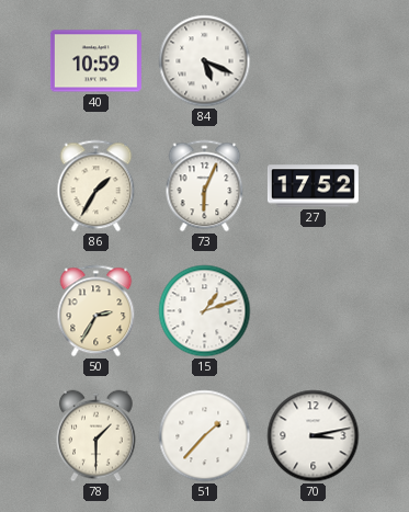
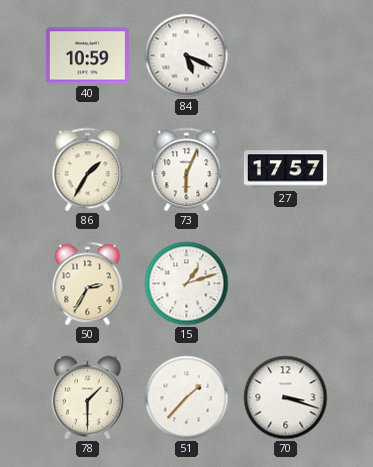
27: 17:52 -> 17:57 (285, 170)
70: 3:13 -> 3:18 (286, 398)
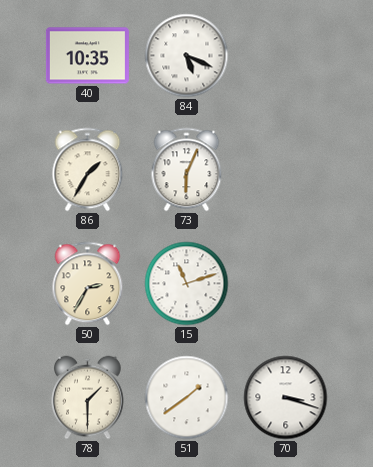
40: 10:59 -> 10:35 (87, 56)
27: 17:57 -> none (285, 170)
15: 1:12 -> 11:12 (187, 284)
51: 1:37 -> 1:39 (187, 398)
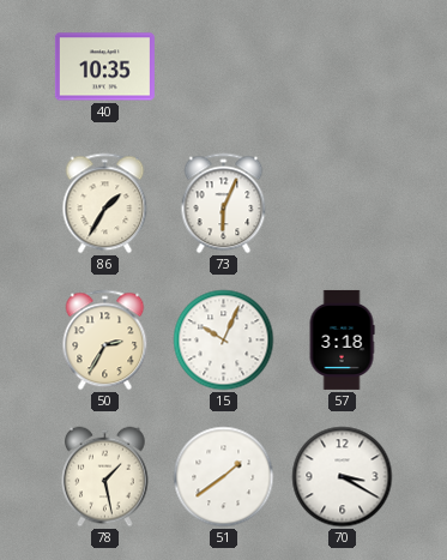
84: 5:19 -> none (187, 56)
15: 11:12 -> 10:04 (224, 341)
57: none -> 3:18 (342, 339)
78: 1:30 -> 1:28 (105, 477)
70: 3:18 -> 3:20 (343, 477)
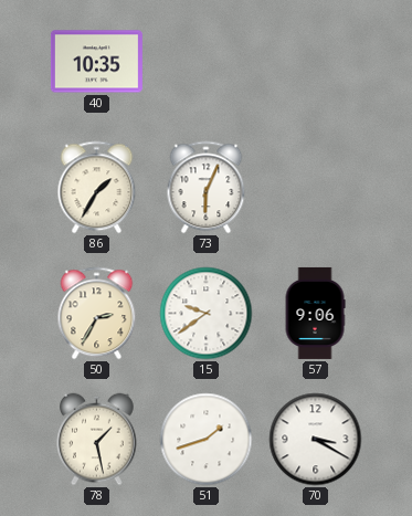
15: 10:04 -> 9:39 (207, 314)
57: 3:18 -> 9:06 (315, 313)
51: 1:39 -> 1:42 (207, 440)
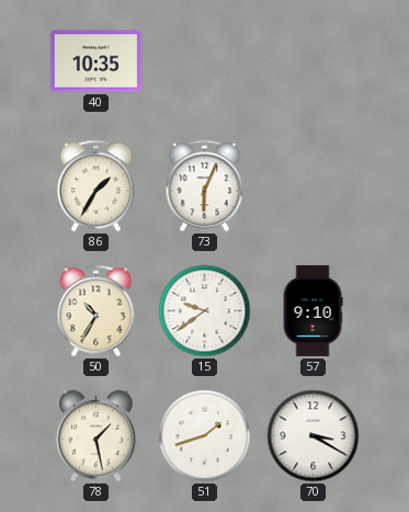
50: 2:35 -> 10:35 (96, 311)
57: 9:06 -> 9:10 (313, 310)
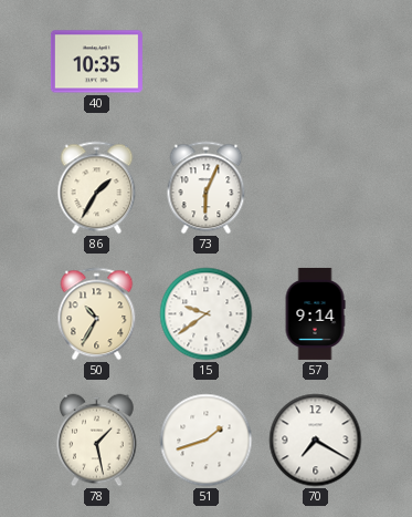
57: 9:10 -> 9:14 (315, 313)
70: 3:20 -> 7:20 (316, 441)
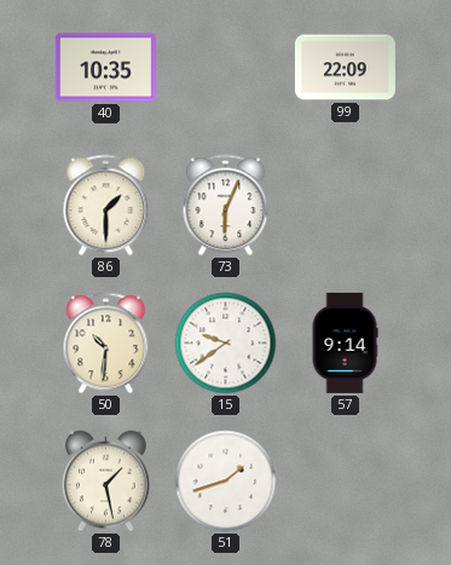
99: none -> 22:09 (345, 68)
86: 1:35 -> 1:30 (106, 206)
50: 10:35 -> 10:31 (106, 344)
70: 7:20 -> none (316, 441)
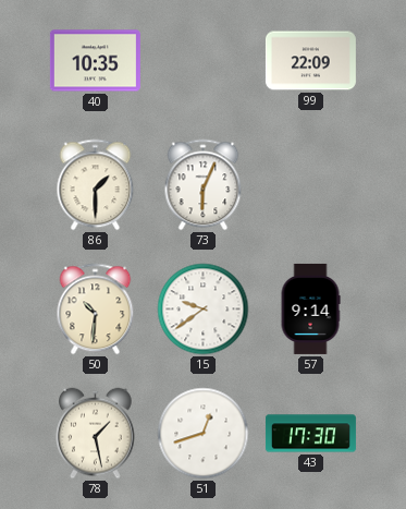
51: 1:42 -> 12:42 (204, 434)
43: none -> 17:30 (310, 434)
